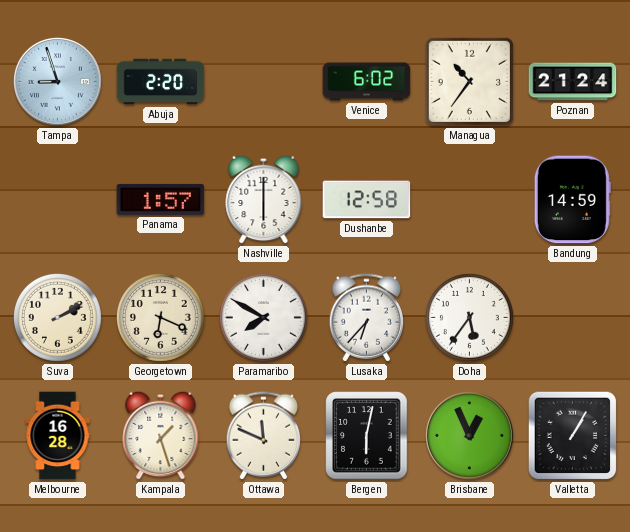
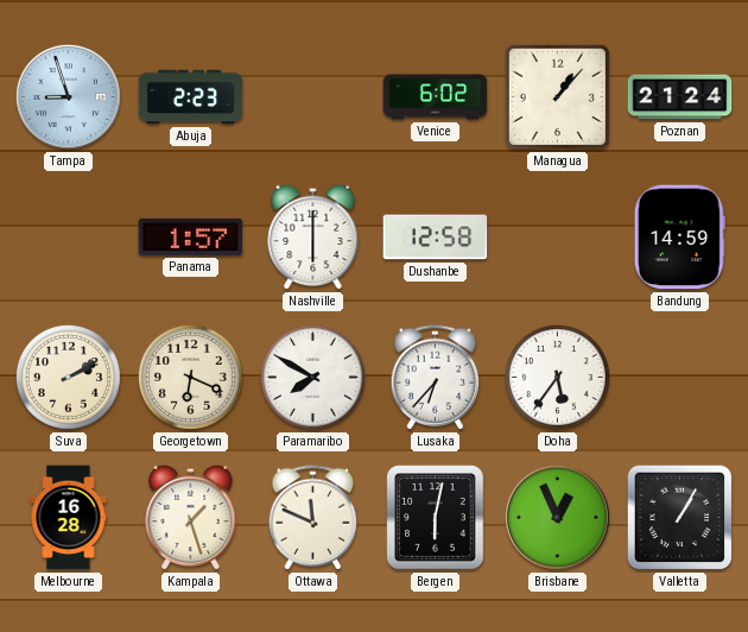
Abuja: 2:20 -> 2:23 (191, 97)
Managua: 10:36 -> 1:07 (557, 96)
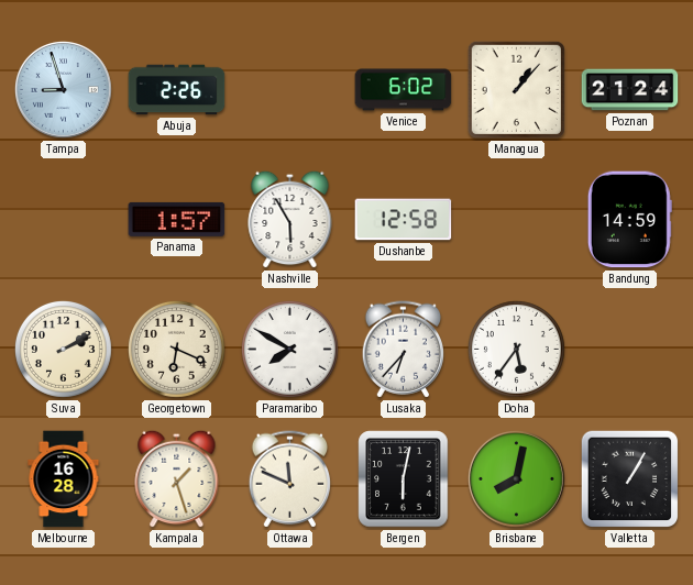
Abuja: 2:23 -> 2:26 (177, 90)
Nashville: 6:00 -> 5:55 (290, 219)
Brisbane: 12:56 -> 8:02 (516, 478)
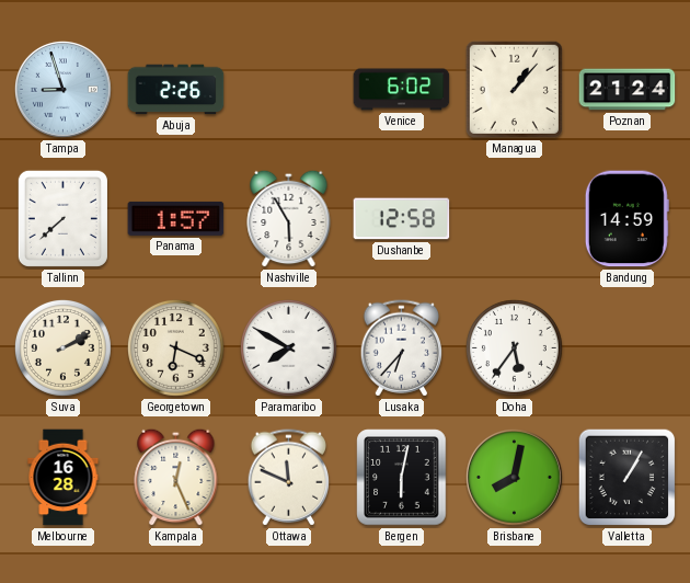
Tallinn: none -> 7:38 (62, 218)
Kampala: 1:27 -> 12:26 (176, 477)
